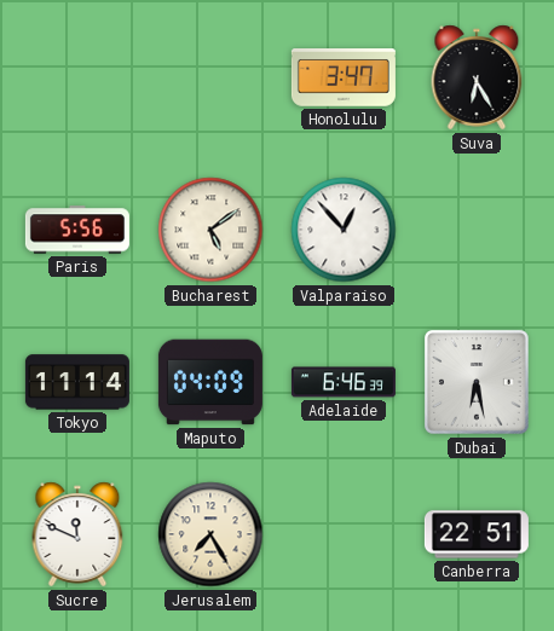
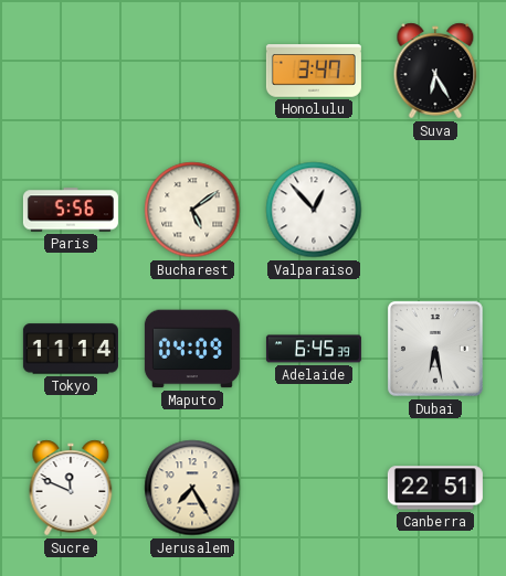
Adelaide: 6:46 -> 6:45 (314, 349)
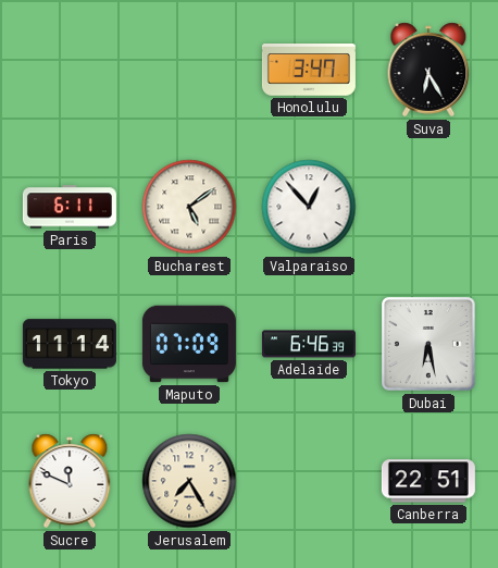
Paris: 5:56 -> 6:11 (70, 207)
Maputo: 04:09 -> 07:09 (189, 344)
Adelaide: 6:45 -> 6:46 (309, 344)
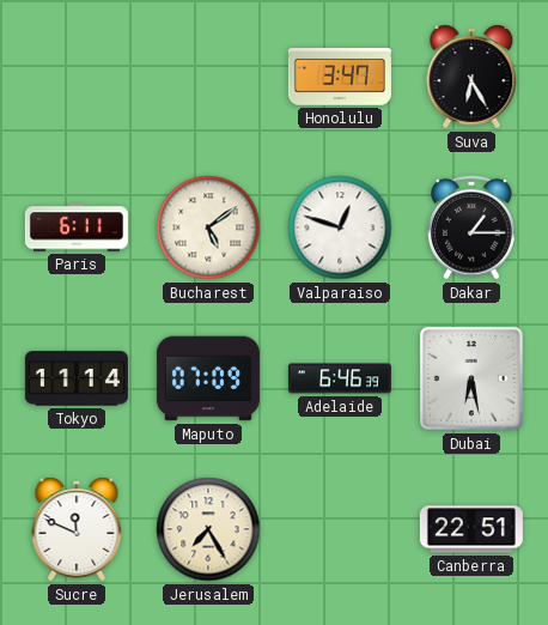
Valparaiso: 12:53 -> 12:48 (340, 227)
Dakar: none -> 1:15 (471, 227)
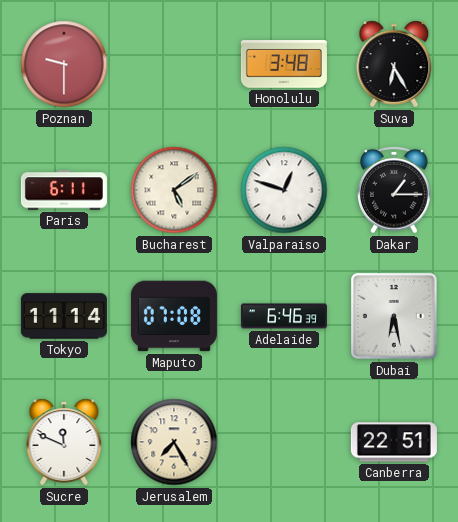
Poznan: none -> 9:30 (64, 64)
Honolulu: 3:47 -> 3:48 (284, 64)
Maputo: 07:09 -> 07:08 (174, 316)
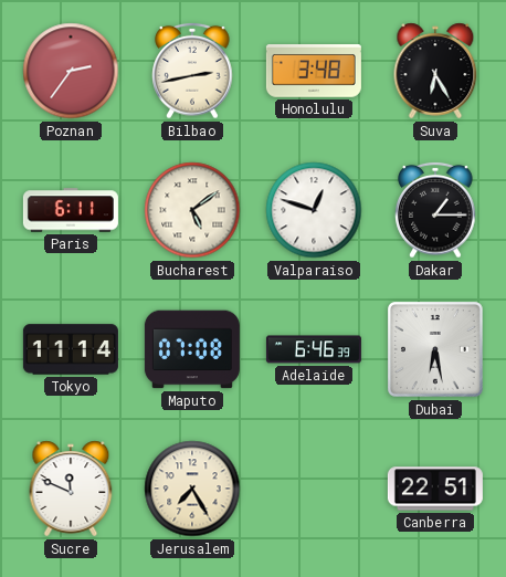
Poznan: 9:30 -> 2:36 (71, 71)
Bilbao: none -> 2:43 (192, 71)
